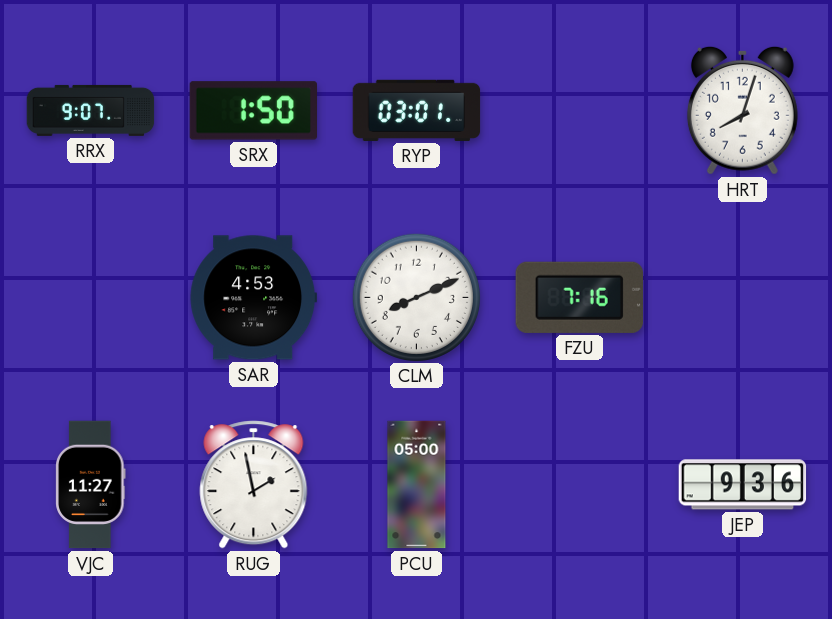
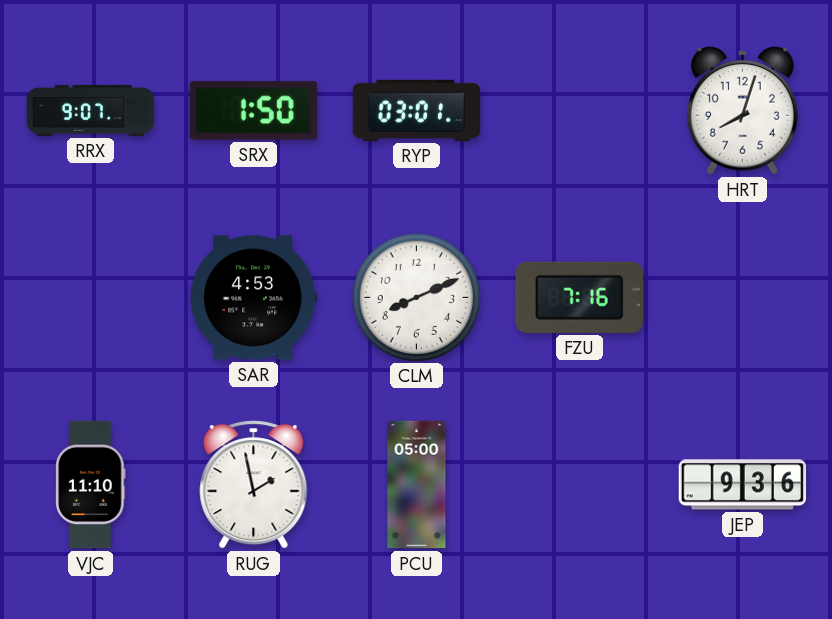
VJC: 11:27 -> 11:10 (91, 485)
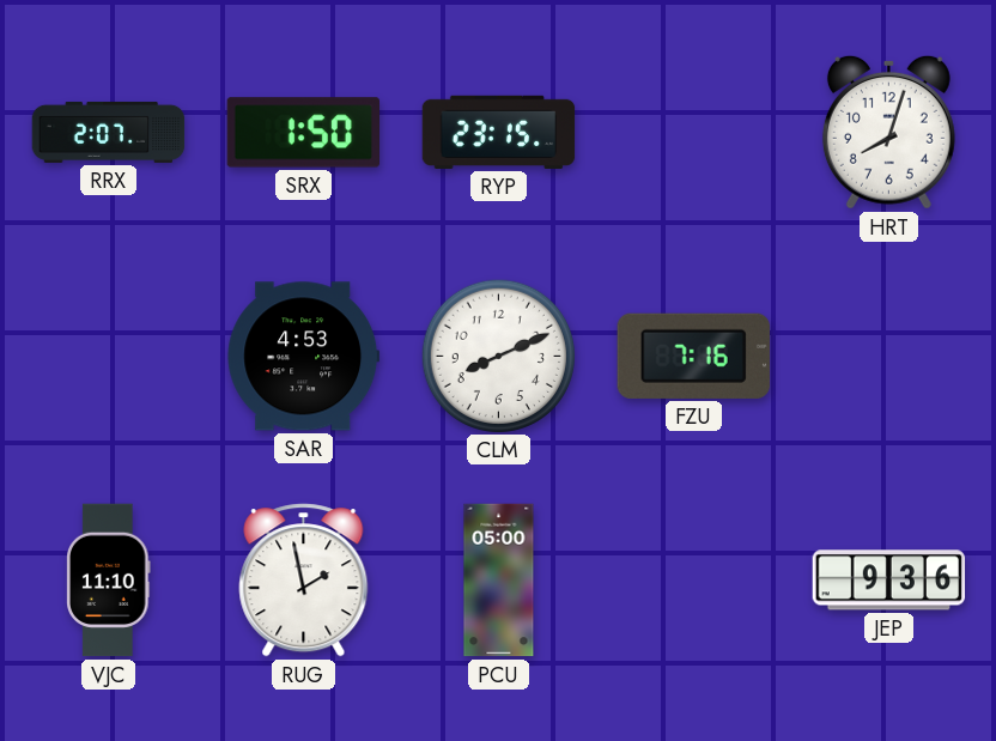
RRX: 9:07 -> 2:07 (109, 132)
RYP: 03:01 -> 23:15 (499, 132)
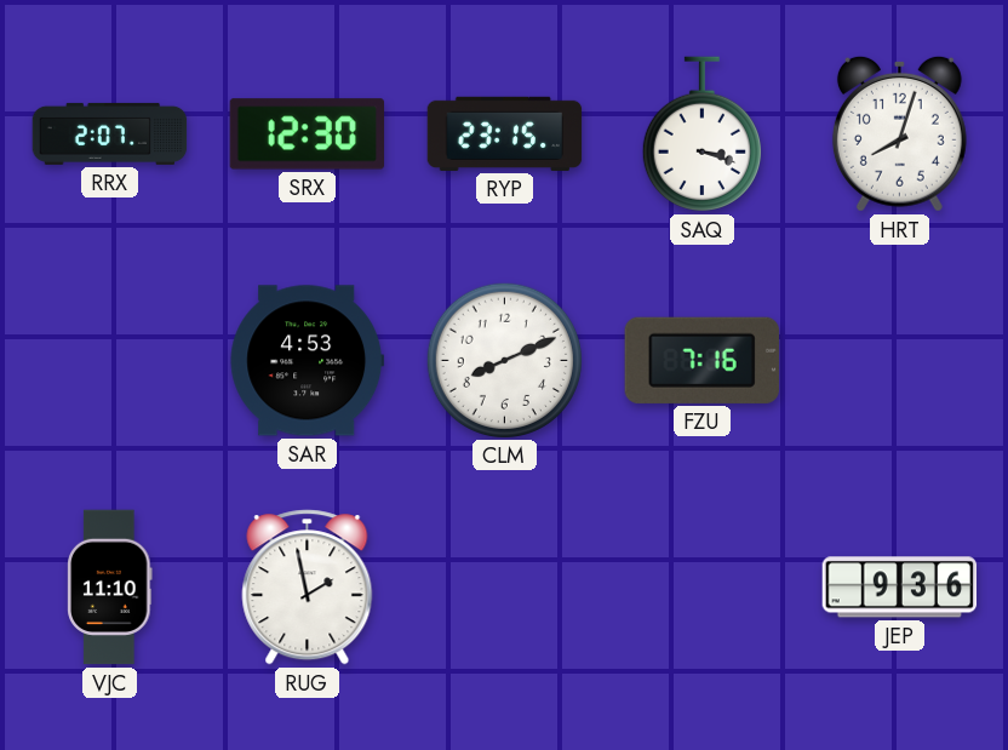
SRX: 1:50 -> 12:30 (308, 134)
SAQ: none -> 3:18 (701, 134)
PCU: 05:00 -> none (499, 581)
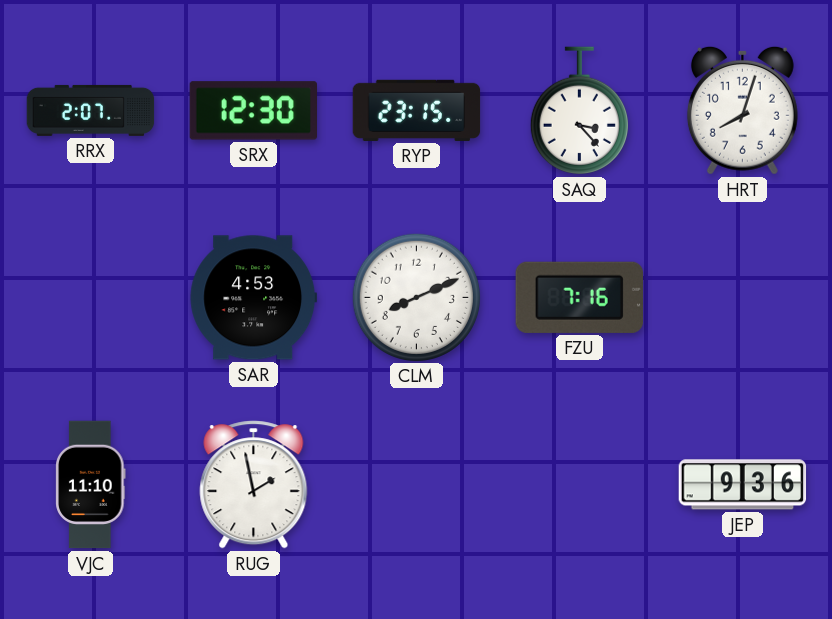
SAQ: 3:18 -> 3:23 (579, 111)
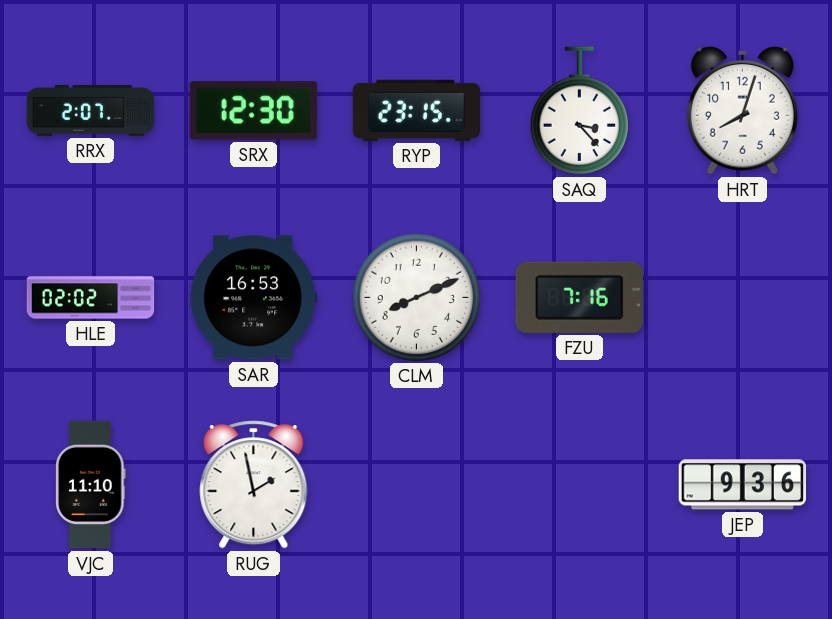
HLE: none -> 02:02 (91, 298)
SAR: 4:53 -> 16:53 (254, 298)
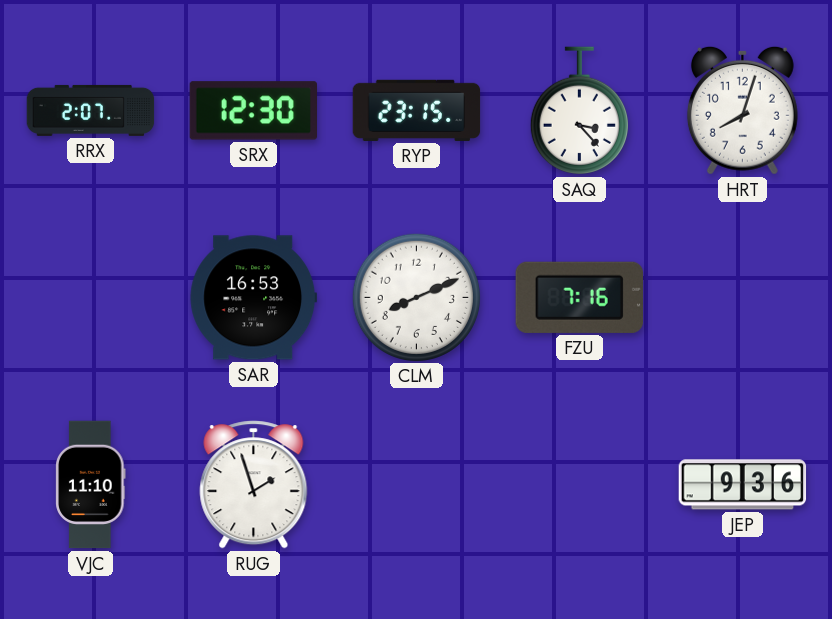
HLE: 02:02 -> none (91, 298)
RUG: 1:58 -> 1:57 (254, 485)
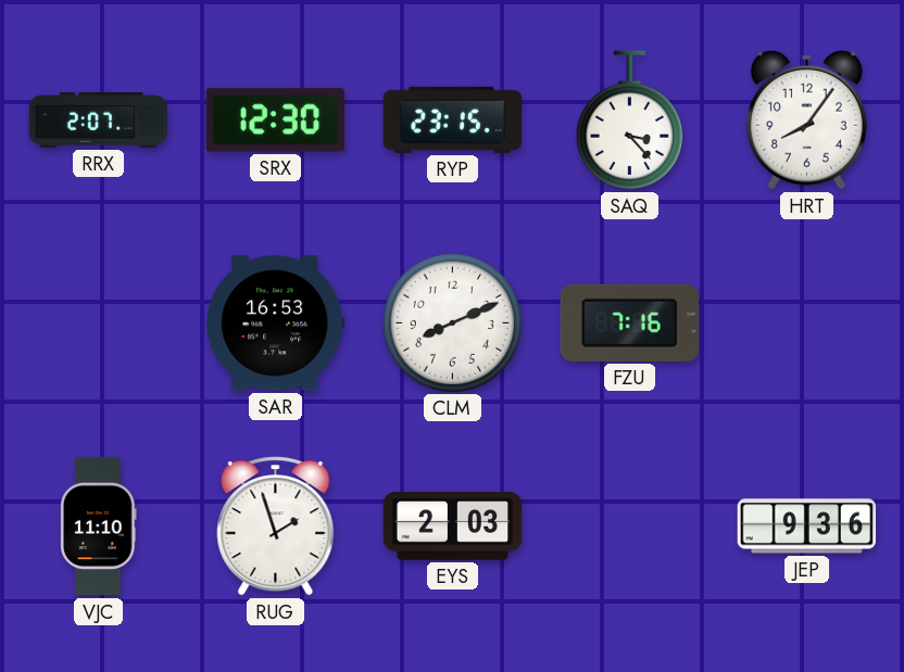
HRT: 8:03 -> 8:06 (806, 119)
EYS: none -> 2:03 (453, 527)
